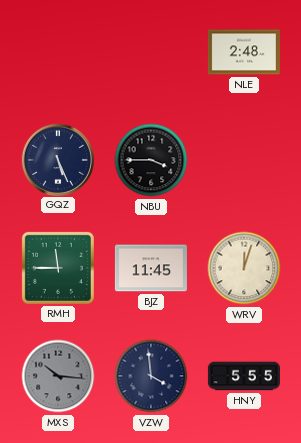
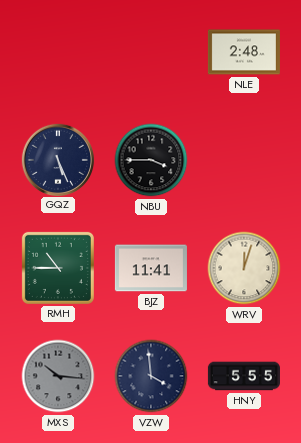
RMH: 11:45 -> 10:45 (58, 268)
BJZ: 11:45 -> 11:41 (151, 268)
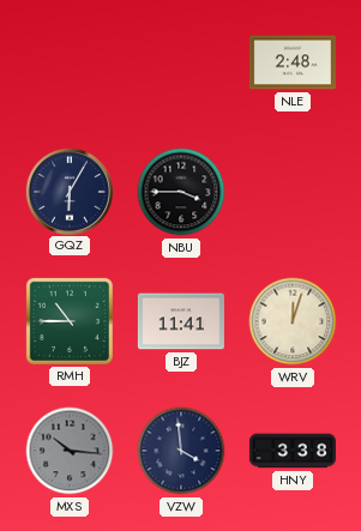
GQZ: 5:26 -> 6:05 (68, 191)
HNY: 5:55 -> 3:38 (293, 451)
